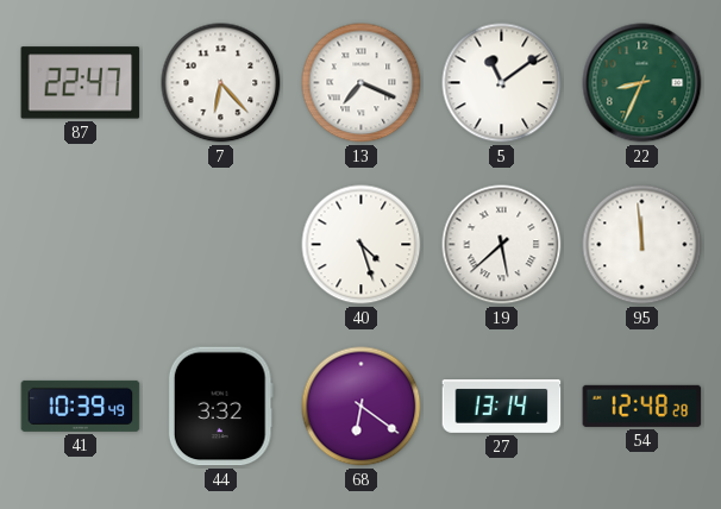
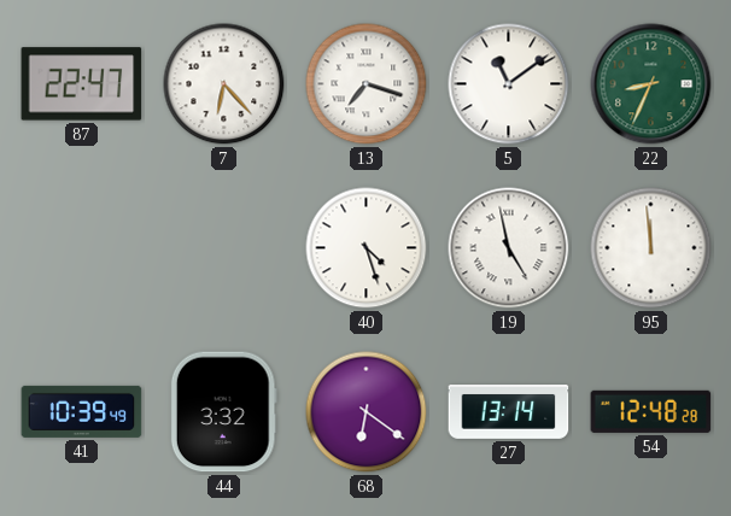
13: 7:19 -> 7:18 (367, 84)
19: 5:38 -> 4:58 (509, 248)
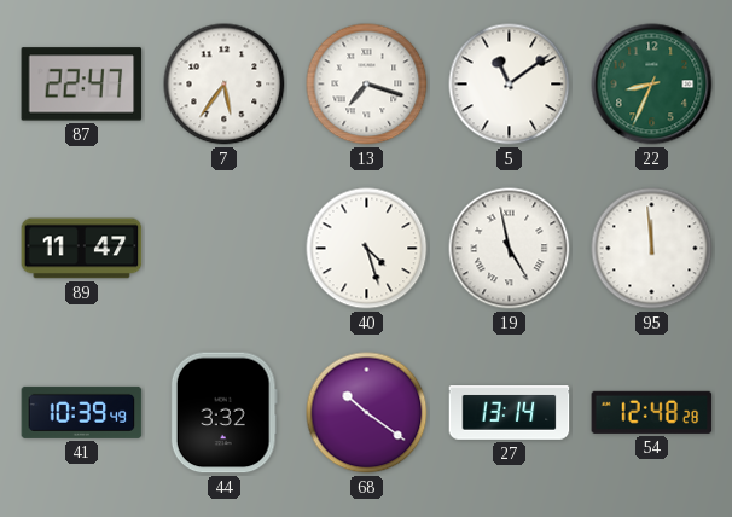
7: 6:23 -> 5:36 (225, 85)
89: none -> 11:47 (82, 249)
68: 6:21 -> 10:21 (367, 413)
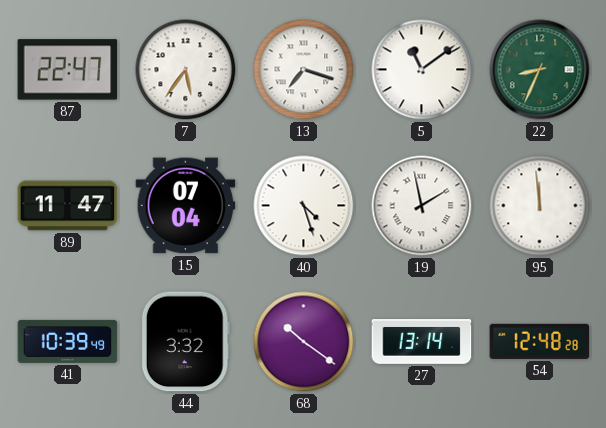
15: none -> 07:04 (186, 206)
19: 4:58 -> 1:58 (422, 206)
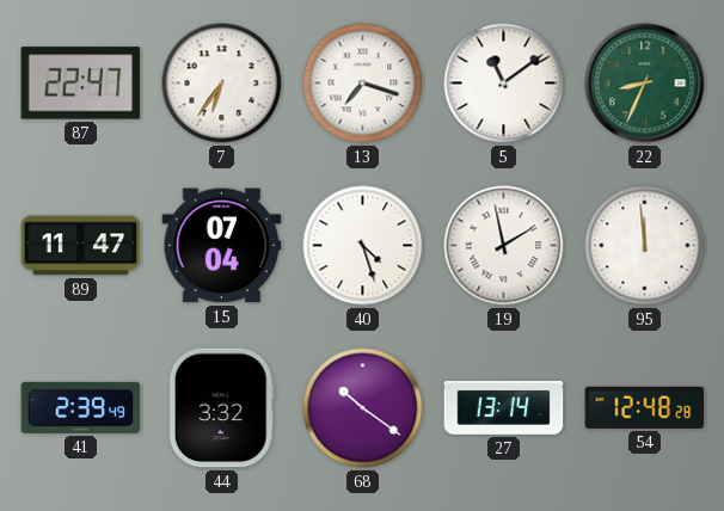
7: 5:36 -> 6:36 (222, 84)
41: 10:39 -> 2:39 (81, 407)
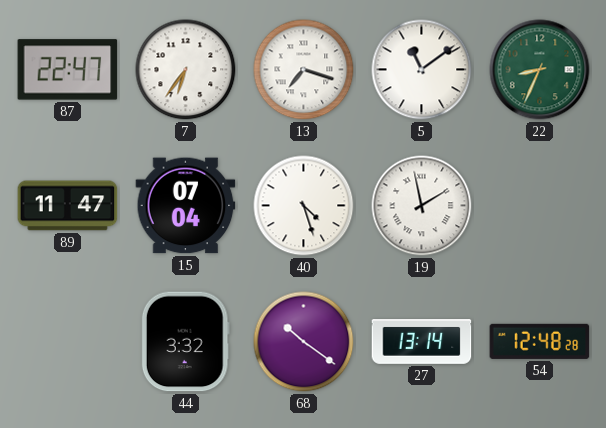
95: 11:59 -> none (645, 246)
41: 2:39 -> none (81, 407)
